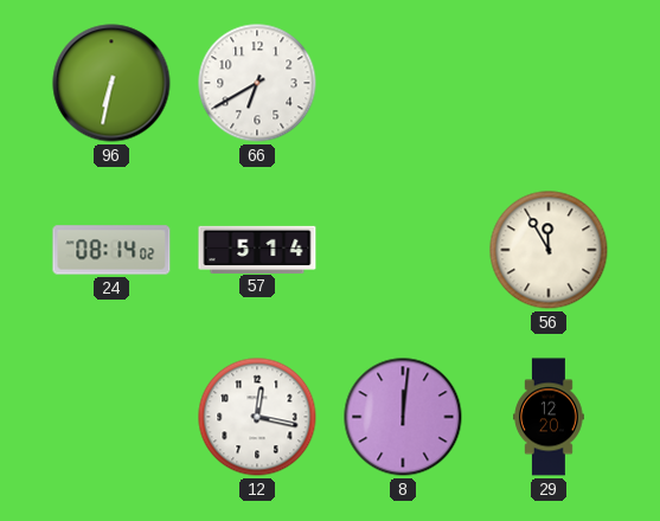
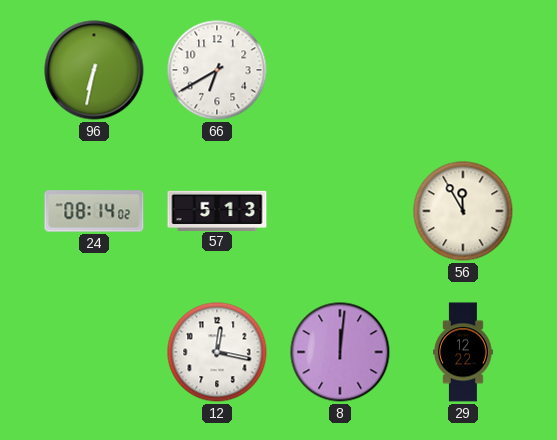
57: 5:14 -> 5:13 (217, 210)
29: 12:20 -> 12:22 (463, 352)
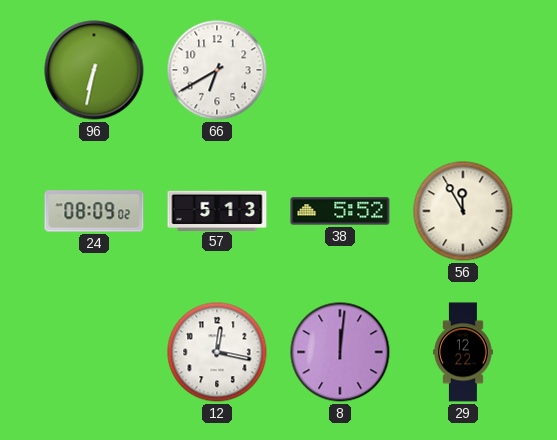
24: 08:14 -> 08:09 (94, 211)
38: none -> 5:52 (340, 211)
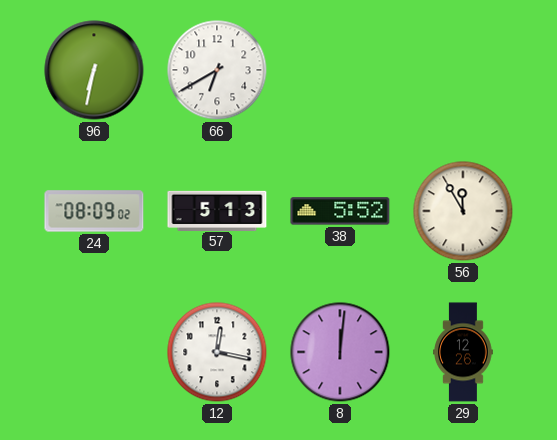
29: 12:22 -> 12:26 (463, 352)
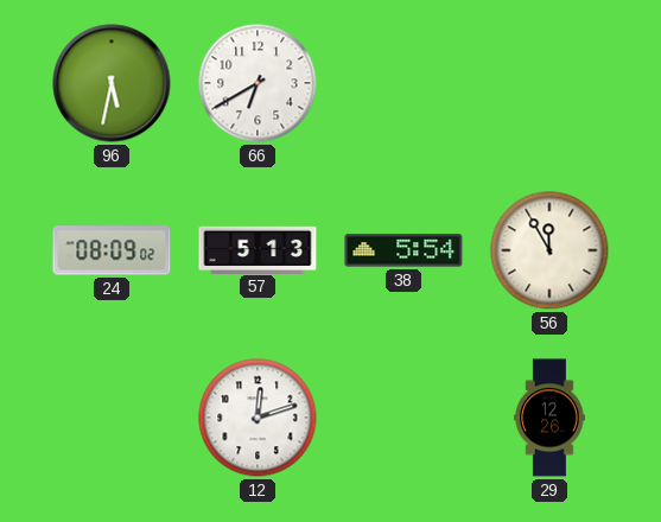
96: 6:32 -> 5:32 (112, 83)
38: 5:52 -> 5:54 (403, 250)
12: 12:17 -> 12:12 (258, 418)
8: 12:01 -> none (340, 352)
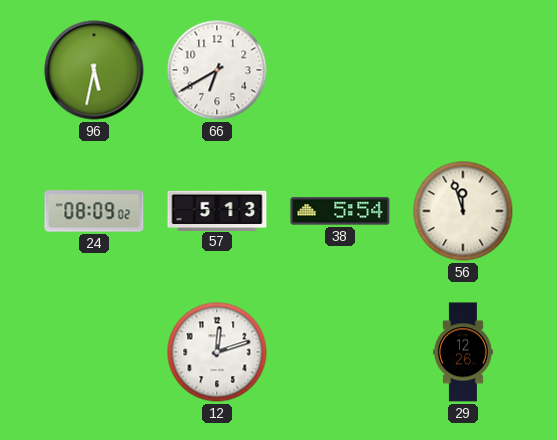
56: 11:55 -> 11:57 (463, 211)
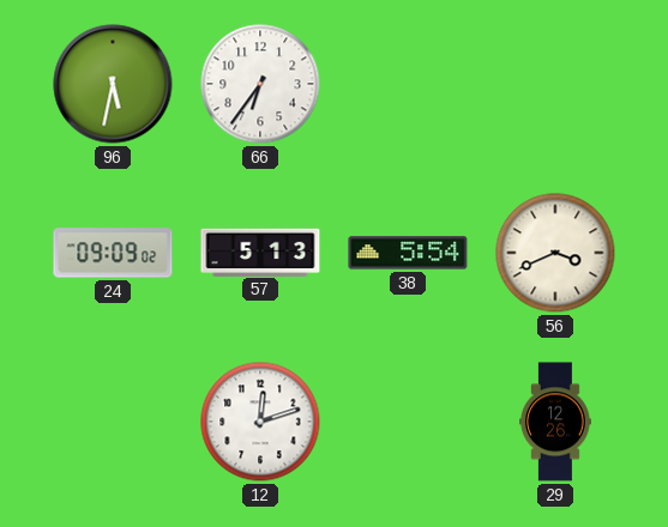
66: 6:40 -> 6:36 (260, 84)
24: 08:09 -> 09:09 (113, 253)
56: 11:57 -> 3:41 (555, 253)
